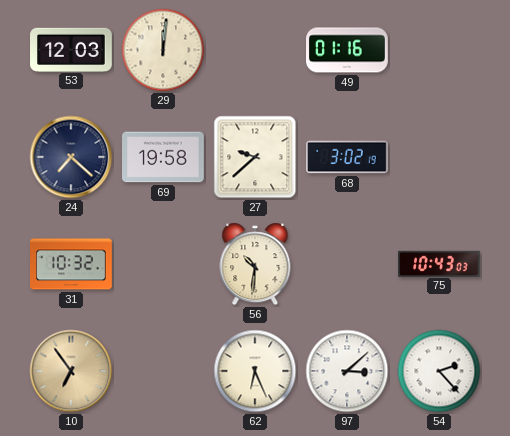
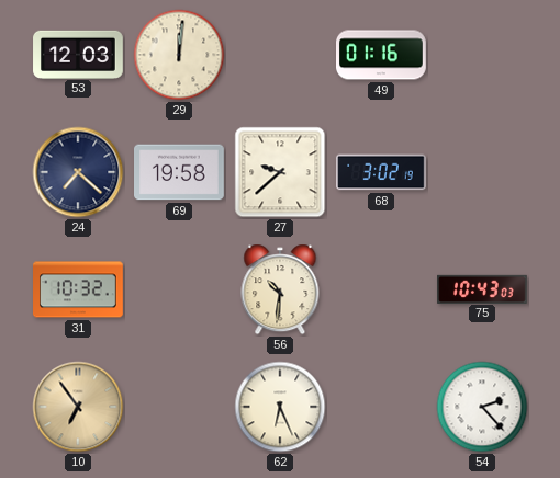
97: 3:08 -> none (347, 371)
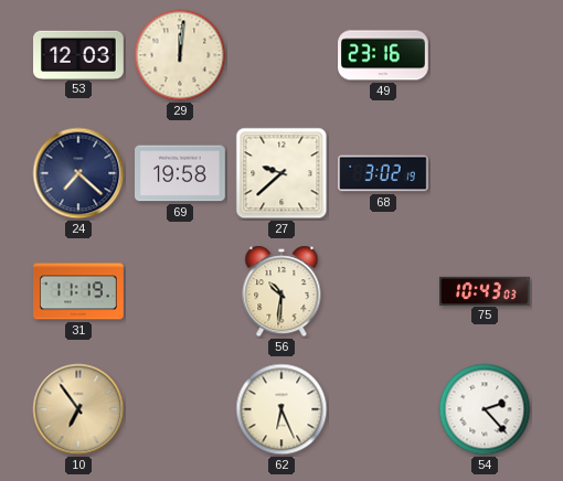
49: 01:16 -> 23:16 (384, 55)
31: 10:32 -> 11:19 (79, 291)
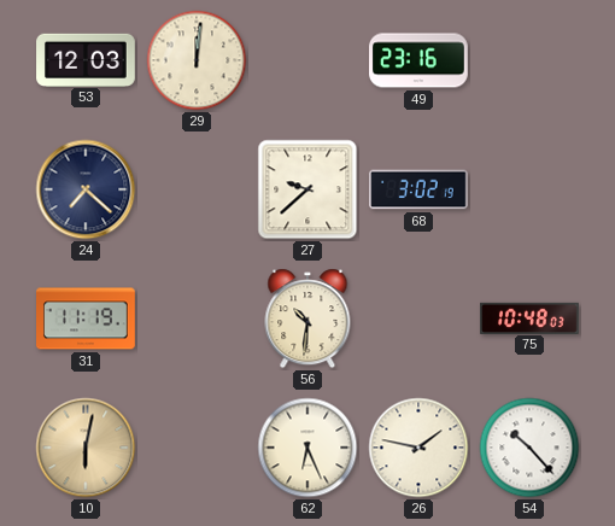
69: 19:58 -> none (180, 173)
75: 10:43 -> 10:48 (529, 317)
10: 6:54 -> 6:02 (86, 448)
26: none -> 1:47 (418, 448)
54: 2:23 -> 10:23 (529, 448)
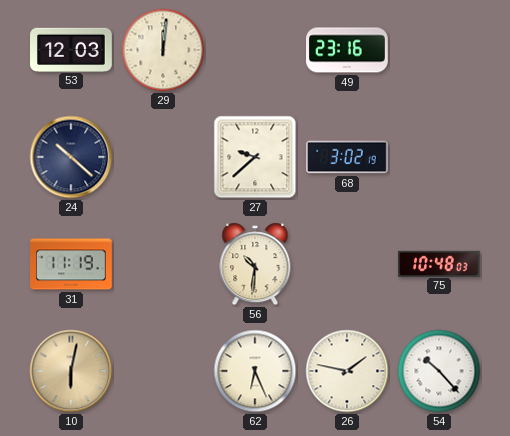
24: 7:22 -> 10:22 (71, 157)
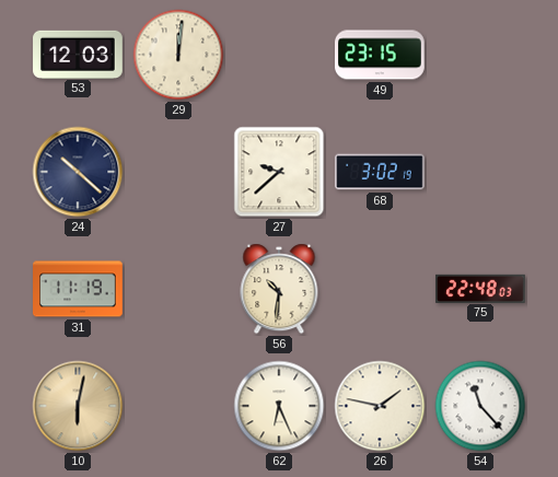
49: 23:16 -> 23:15 (381, 55)
75: 10:48 -> 22:48 (480, 288)
54: 10:23 -> 11:23 (480, 406)
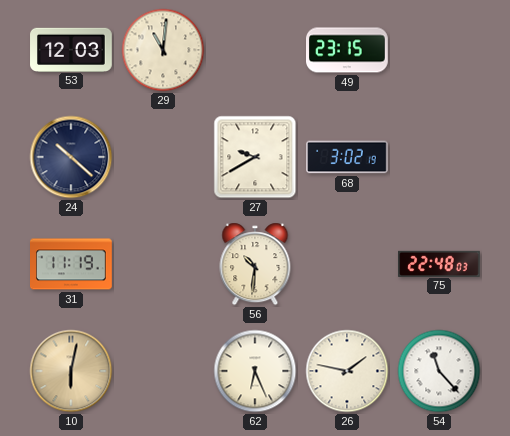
29: 12:01 -> 11:01 (163, 50)
27: 9:38 -> 9:40 (255, 157)
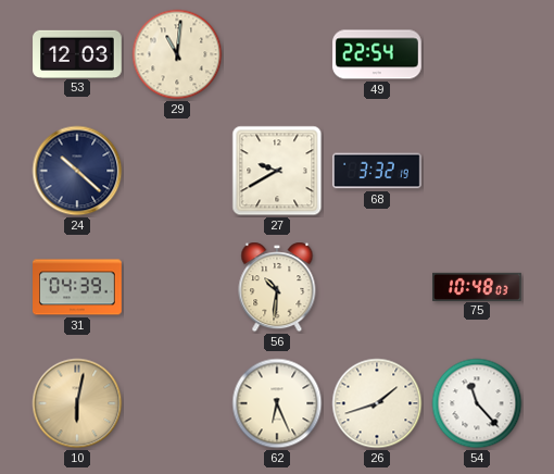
49: 23:15 -> 22:54 (378, 54)
68: 3:02 -> 3:32 (378, 171)
31: 11:19 -> 04:39 (78, 287)
75: 22:48 -> 10:48 (477, 286)
26: 1:47 -> 1:42 (377, 403)
